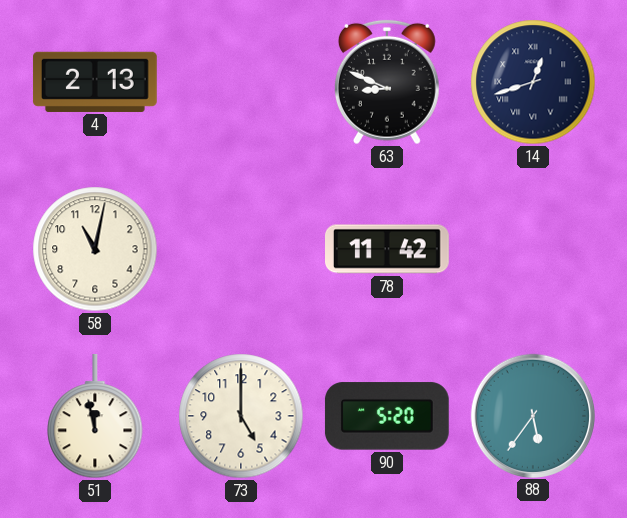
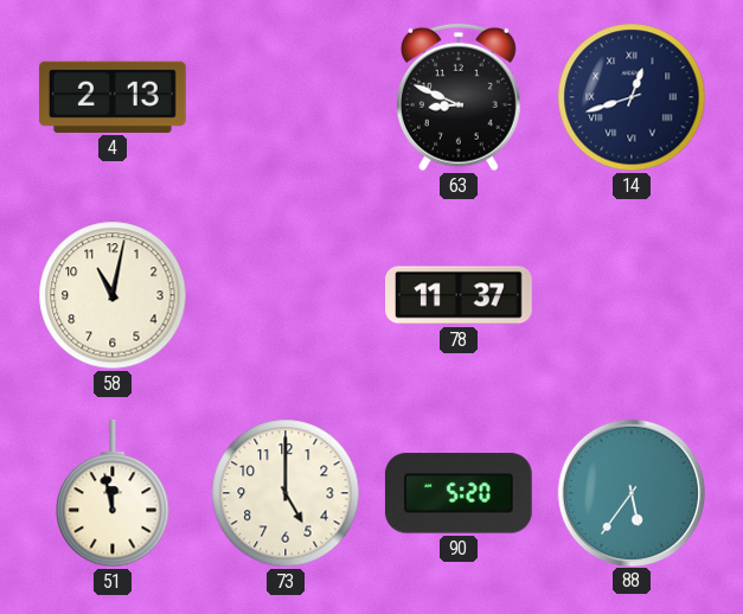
78: 11:42 -> 11:37 (460, 295)
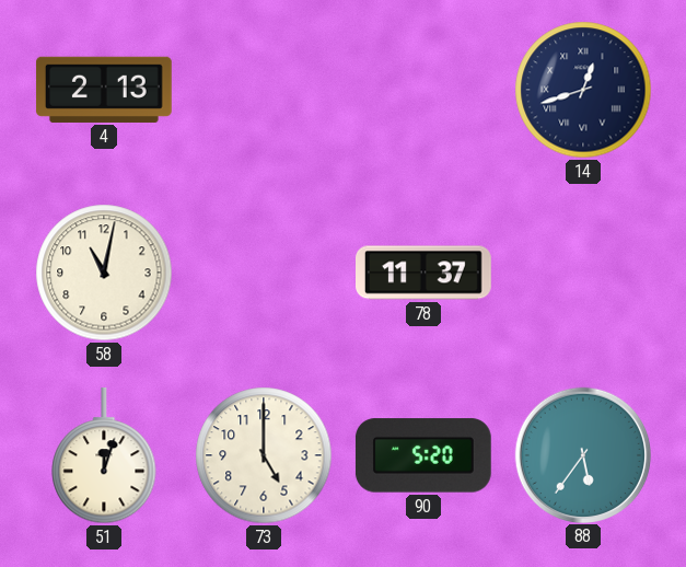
63: 8:49 -> none (459, 97)
51: 11:58 -> 12:03 (104, 455)
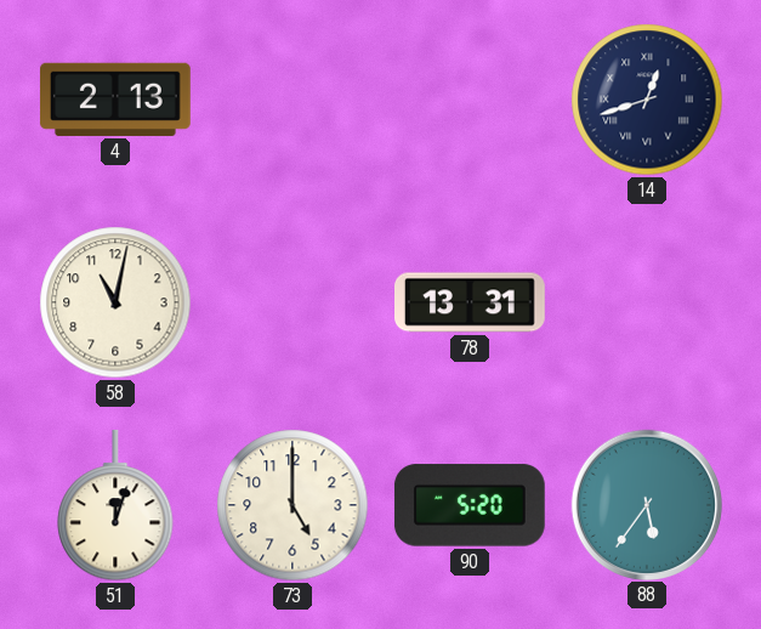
78: 11:37 -> 13:31 (471, 302)
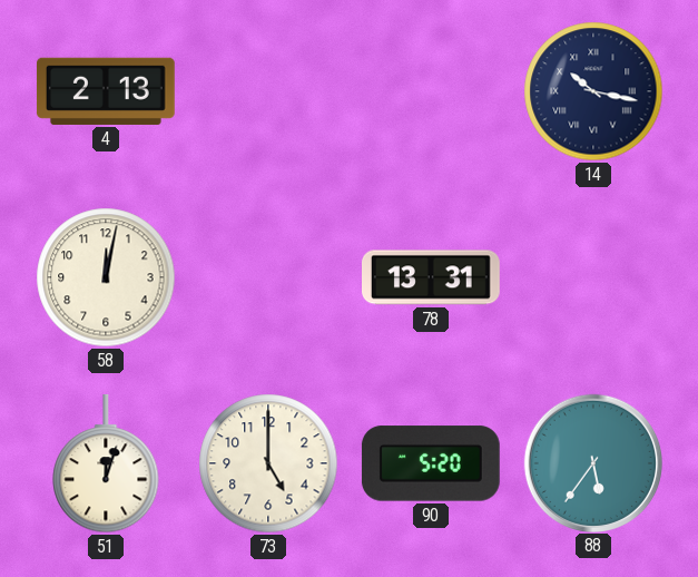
14: 12:42 -> 10:17 (593, 91)
58: 11:02 -> 12:02 (106, 277)
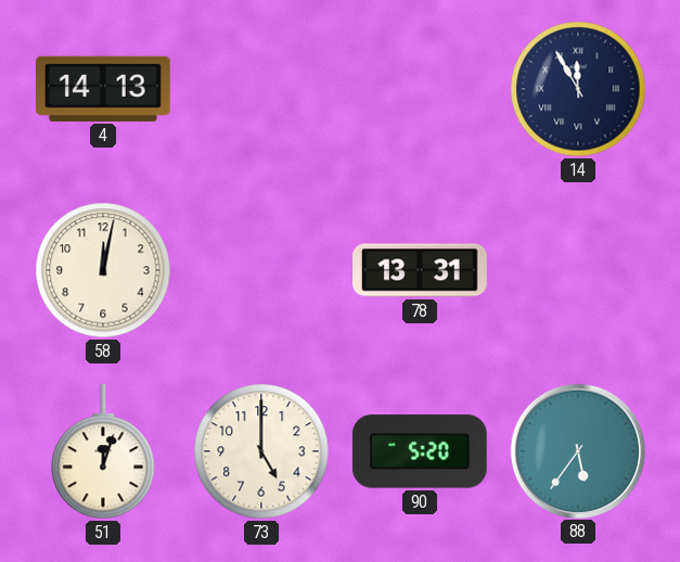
4: 2:13 -> 14:13 (103, 89)
14: 10:17 -> 11:55 (578, 89)
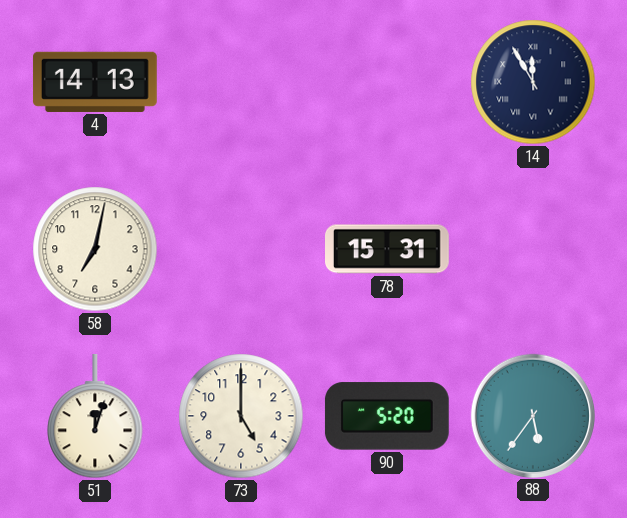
58: 12:02 -> 7:02 (95, 249)
78: 13:31 -> 15:31 (388, 249)
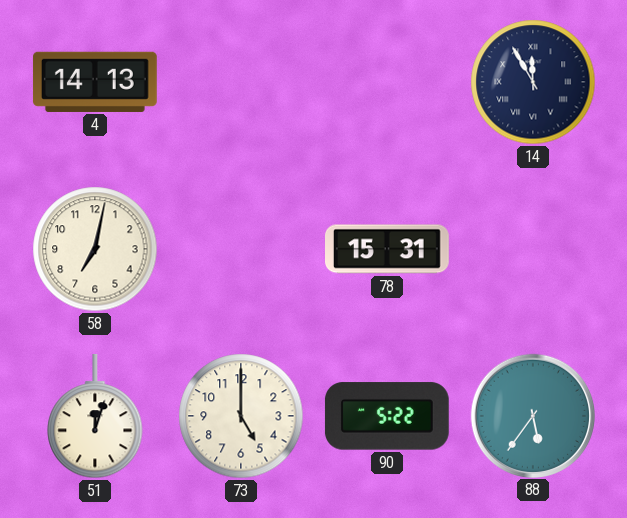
90: 5:20 -> 5:22 (387, 416)
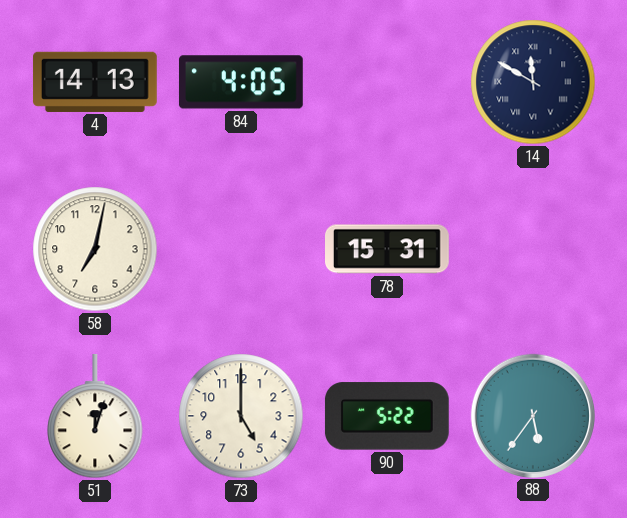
84: none -> 4:05 (241, 82)
14: 11:55 -> 11:50 (533, 82)
